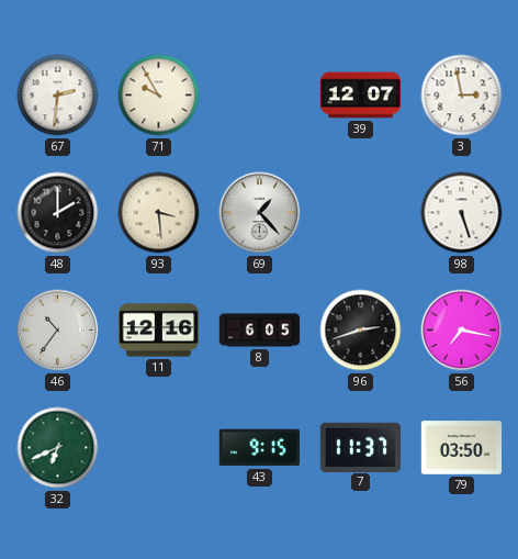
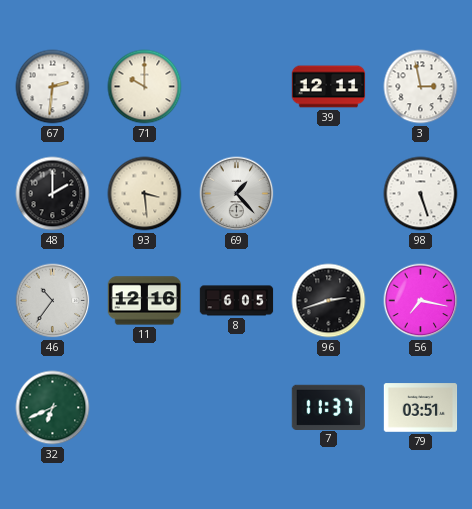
71: 9:55 -> 10:00 (145, 87)
39: 12:07 -> 12:11 (329, 87)
43: 9:15 -> none (259, 448)
79: 03:50 -> 03:51 (421, 408)
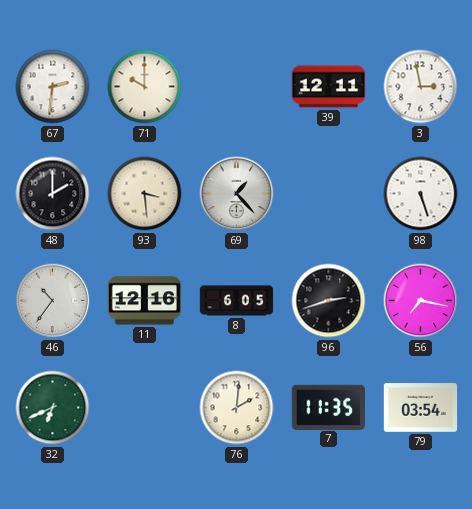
76: none -> 2:01 (237, 408)
7: 11:37 -> 11:35 (328, 407)
79: 03:51 -> 03:54 (421, 408)
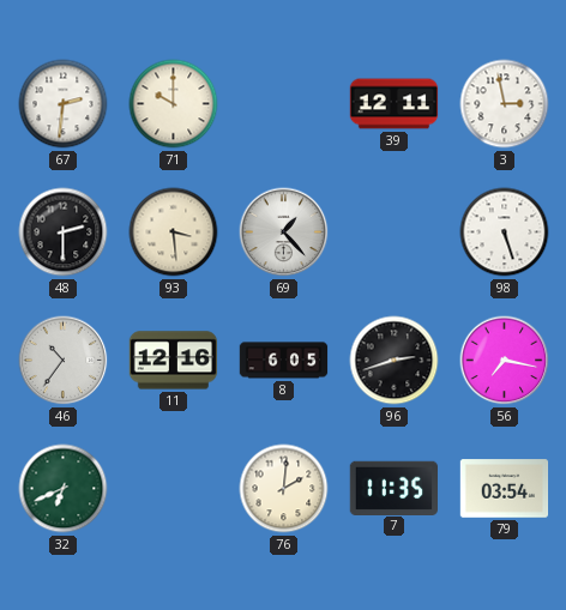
48: 2:00 -> 2:30 (64, 232)
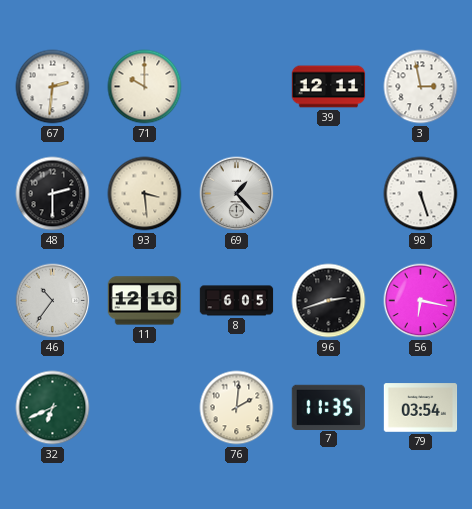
56: 7:17 -> 6:17 (421, 301)
